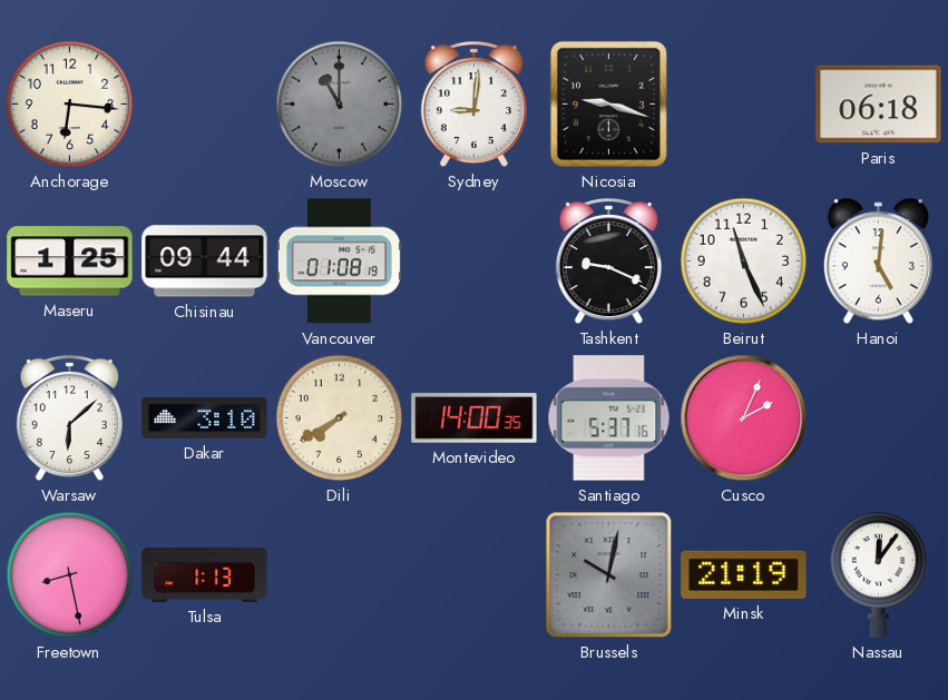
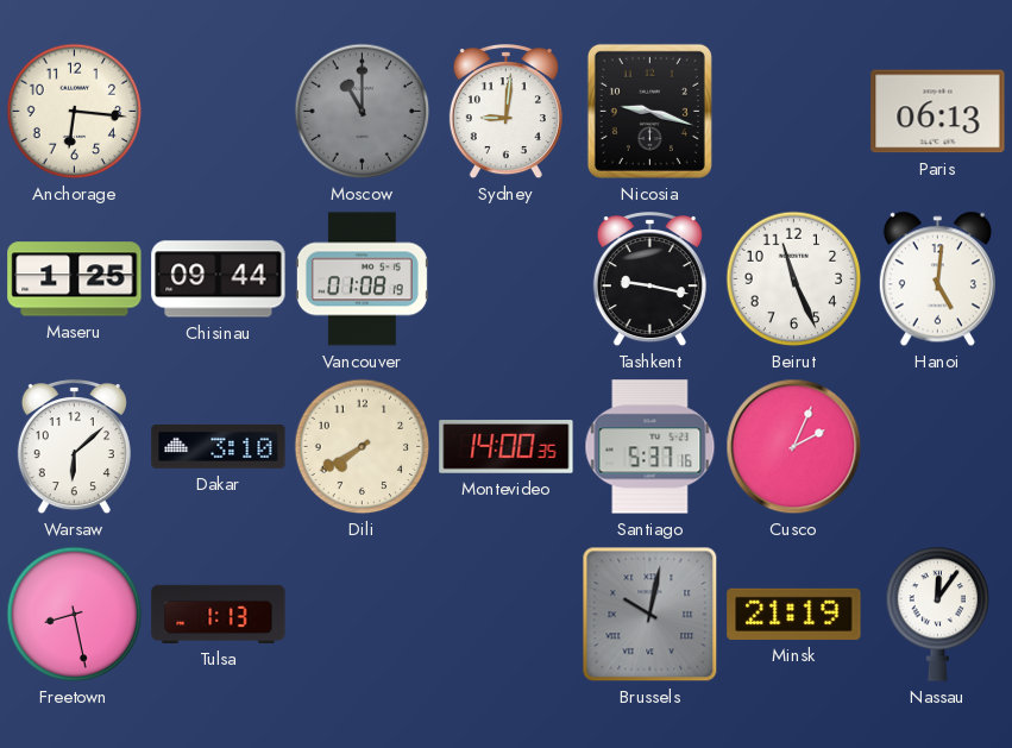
Paris: 06:18 -> 06:13 (938, 112)
Tashkent: 9:19 -> 9:17 (649, 281)
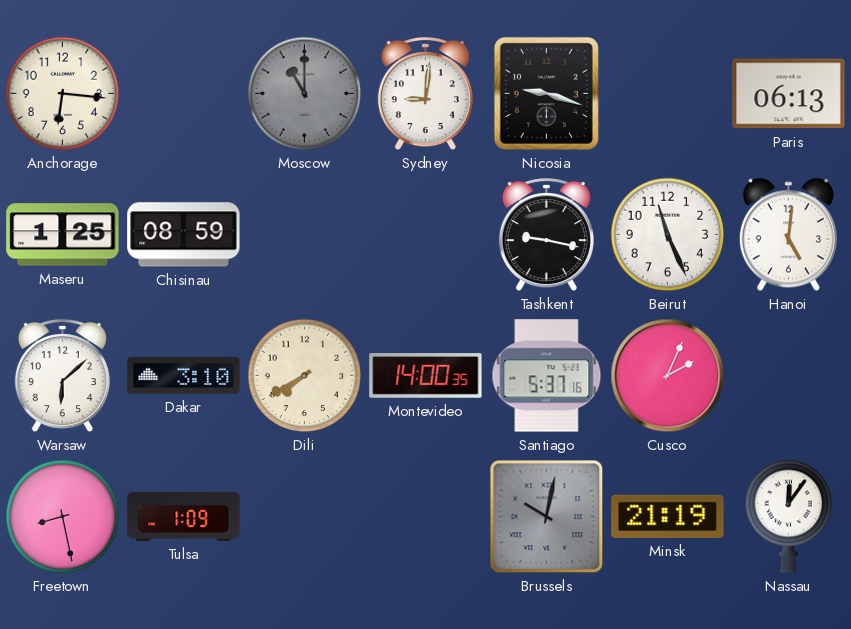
Chisinau: 09:44 -> 08:59 (184, 235)
Vancouver: 01:08 -> none (362, 279)
Tulsa: 1:13 -> 1:09 (184, 516)
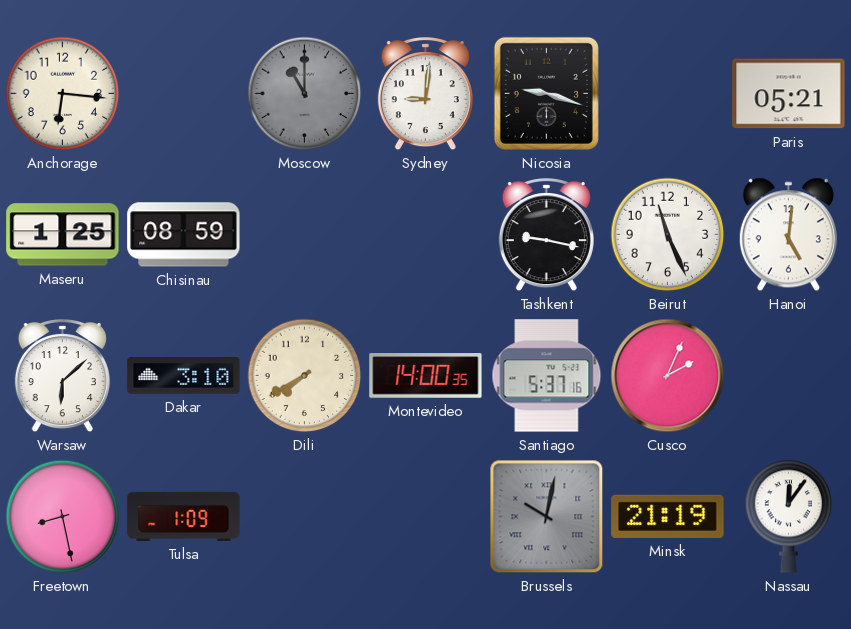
Paris: 06:13 -> 05:21 (789, 94)
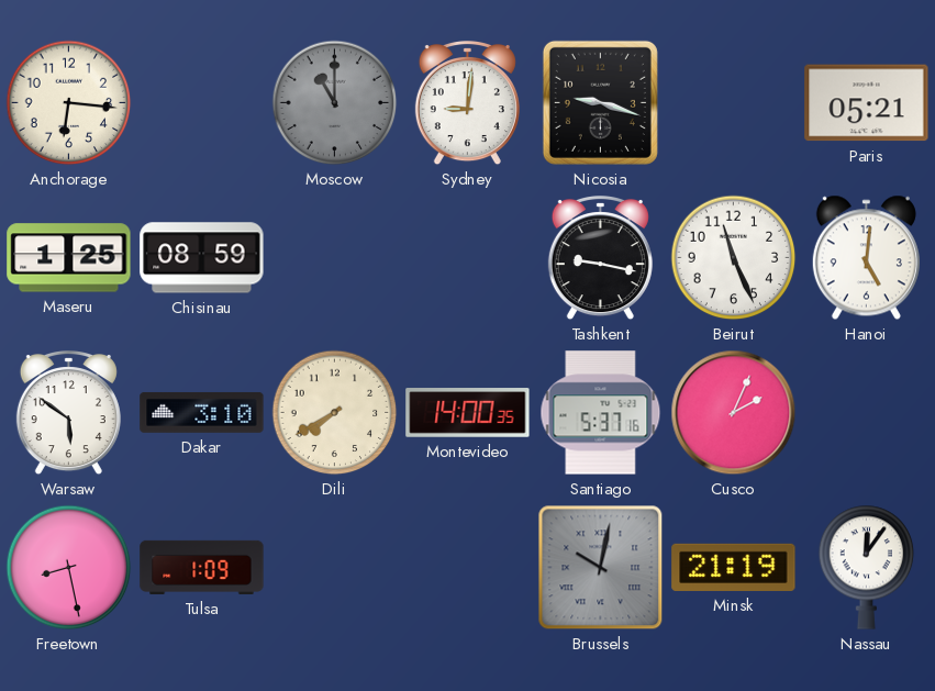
Warsaw: 6:08 -> 5:51 (68, 414)
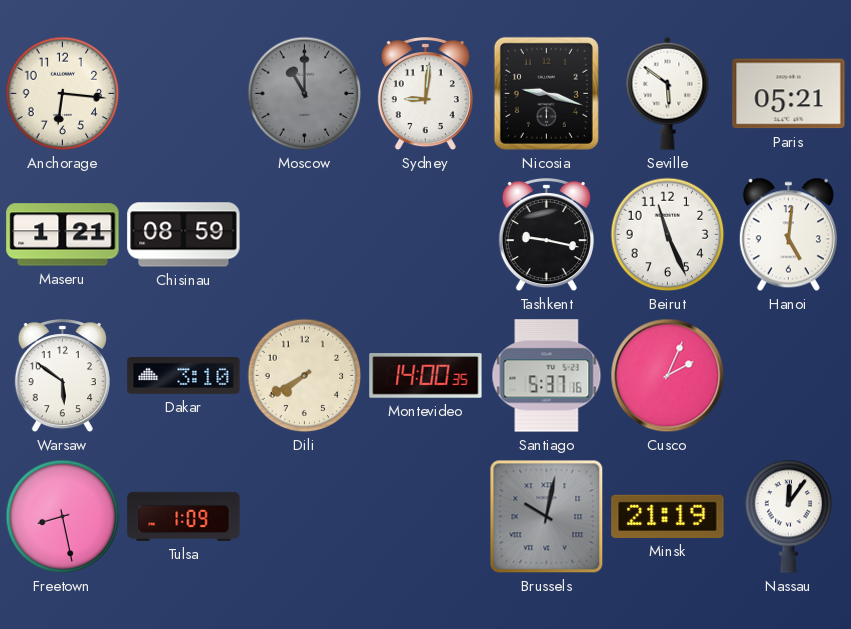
Seville: none -> 5:51 (668, 93)
Maseru: 1:25 -> 1:21 (63, 235)
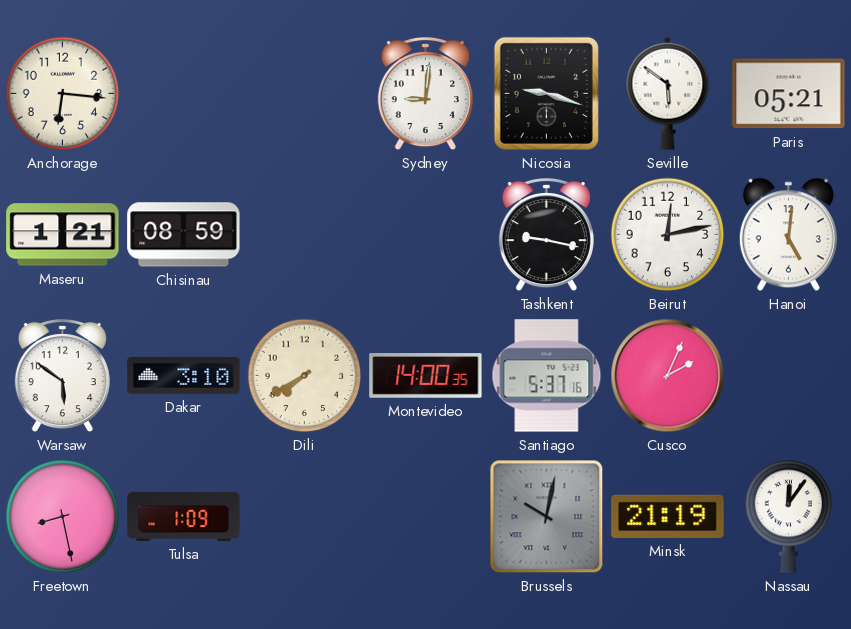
Moscow: 11:00 -> none (305, 94)
Beirut: 11:26 -> 12:13 (668, 235)
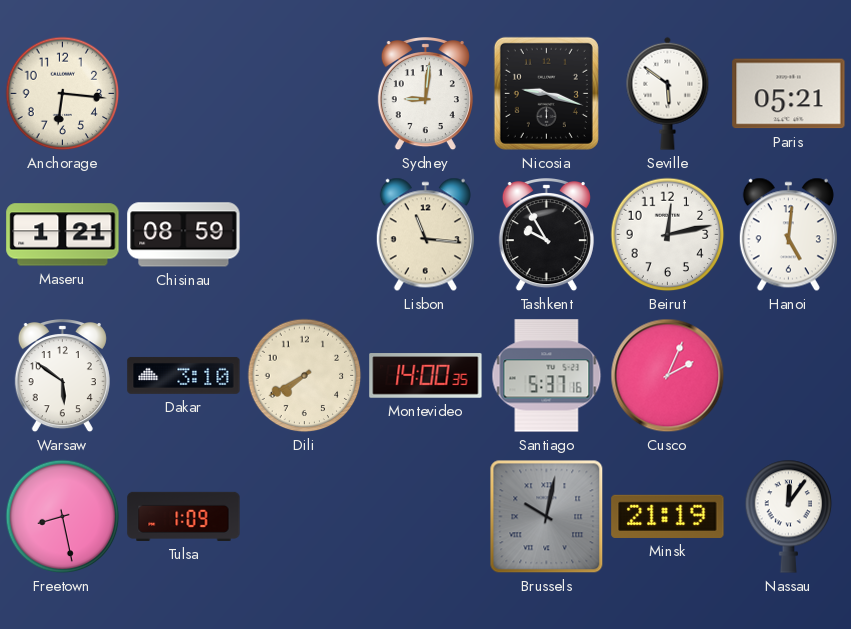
Lisbon: none -> 11:16 (425, 235)
Tashkent: 9:17 -> 9:55 (546, 236)
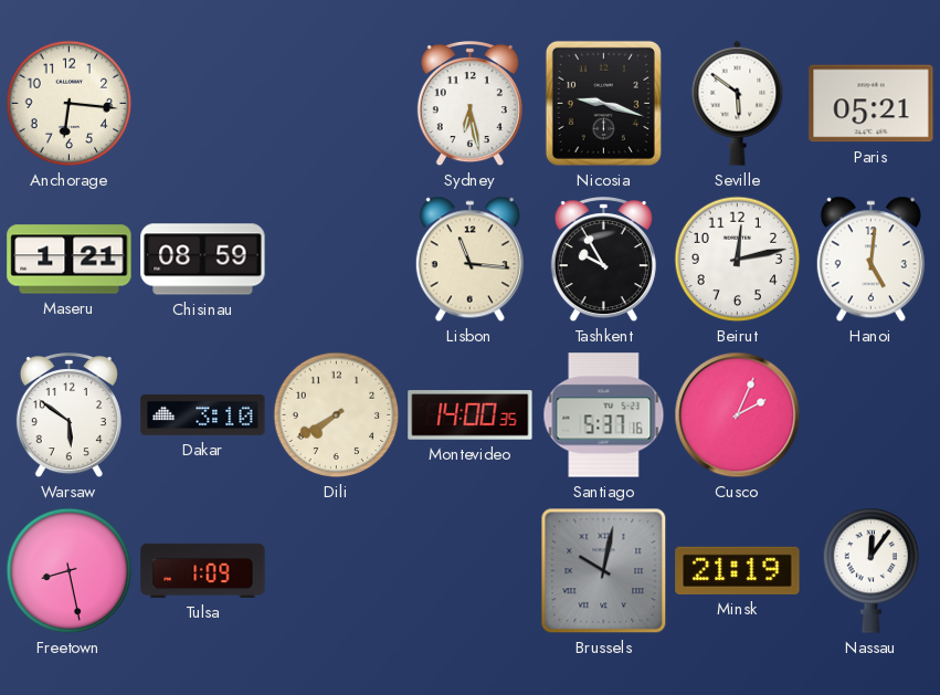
Sydney: 9:01 -> 6:28 (469, 105)
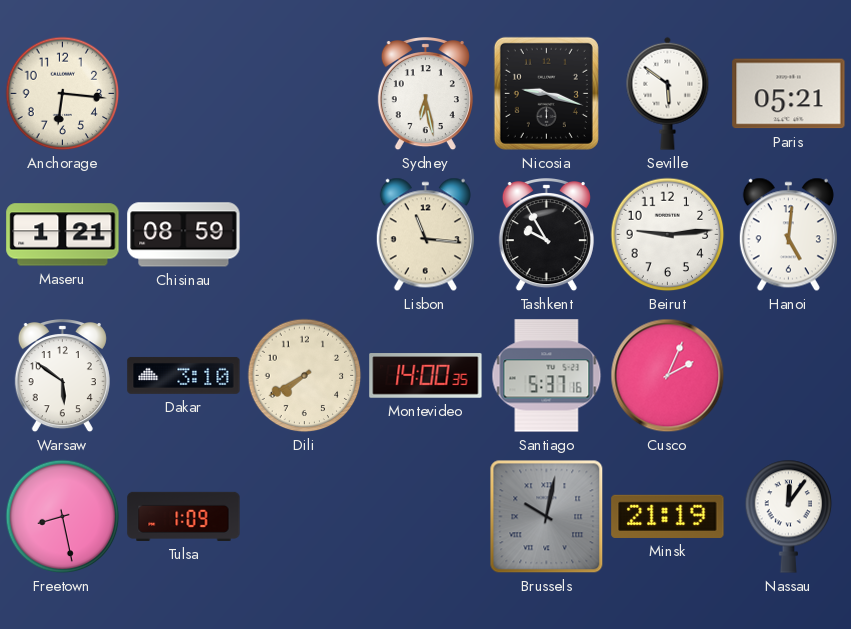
Beirut: 12:13 -> 9:14 (668, 235)
